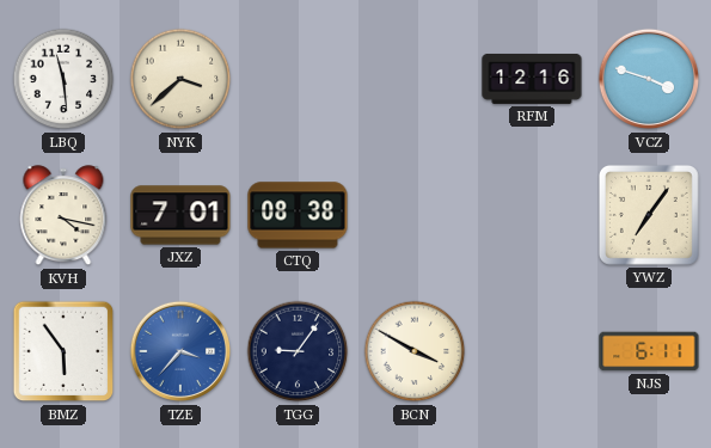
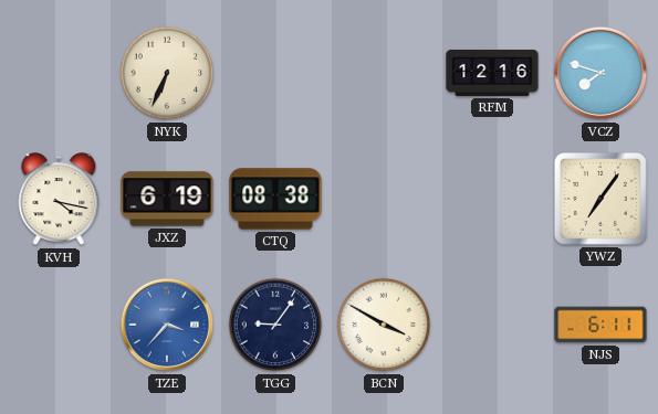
LBQ: 11:29 -> none (63, 79)
NYK: 3:38 -> 6:34 (167, 73)
VCZ: 3:48 -> 7:48 (600, 73)
JXZ: 7:01 -> 6:19 (167, 199)
BMZ: 5:54 -> none (63, 351)
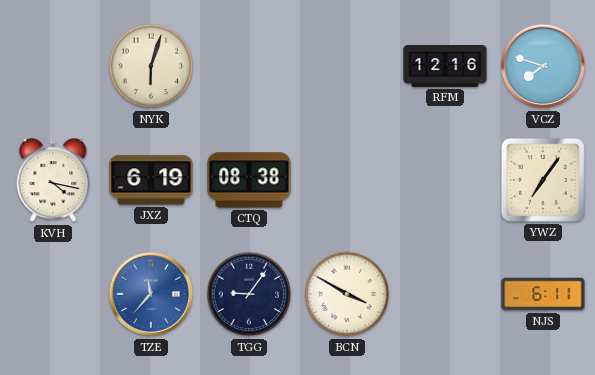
NYK: 6:34 -> 6:03 (151, 66)
TZE: 3:37 -> 11:37 (151, 294)
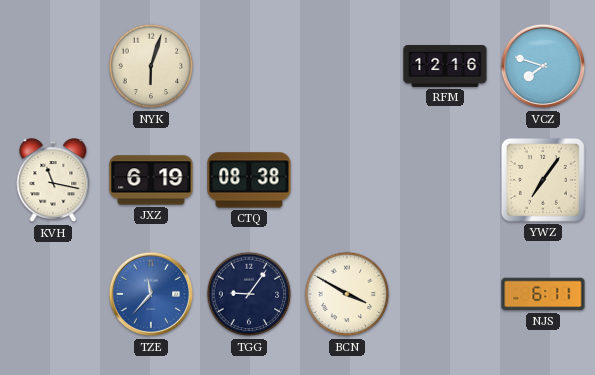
KVH: 4:17 -> 11:17 (53, 181)
